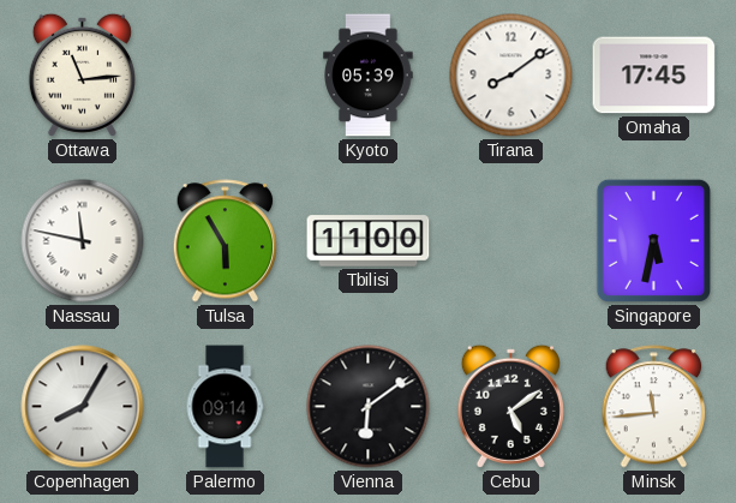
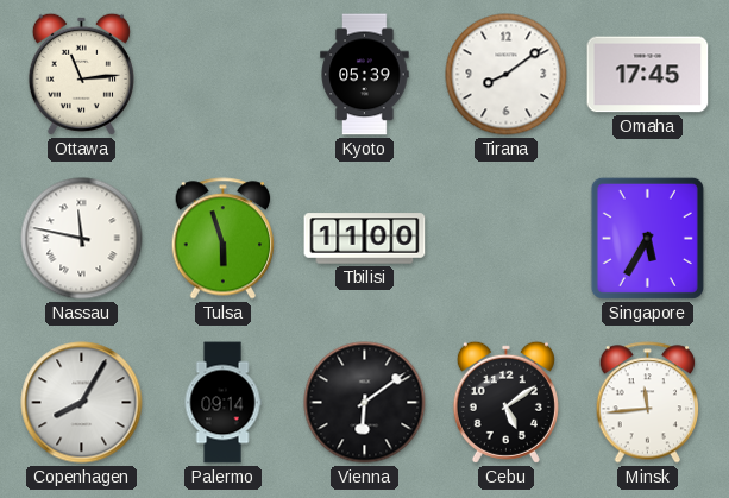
Tulsa: 5:55 -> 5:57 (224, 239)
Singapore: 5:32 -> 5:35 (647, 238)
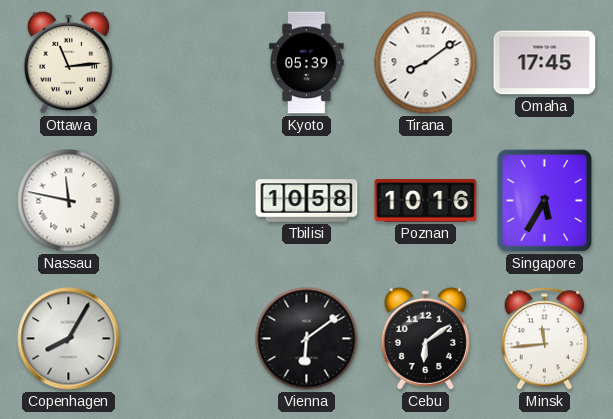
Tulsa: 5:57 -> none (224, 239)
Tbilisi: 11:00 -> 10:58 (307, 201)
Poznan: none -> 10:16 (426, 201)
Palermo: 09:14 -> none (222, 403)
Cebu: 5:09 -> 6:09 (425, 338)
